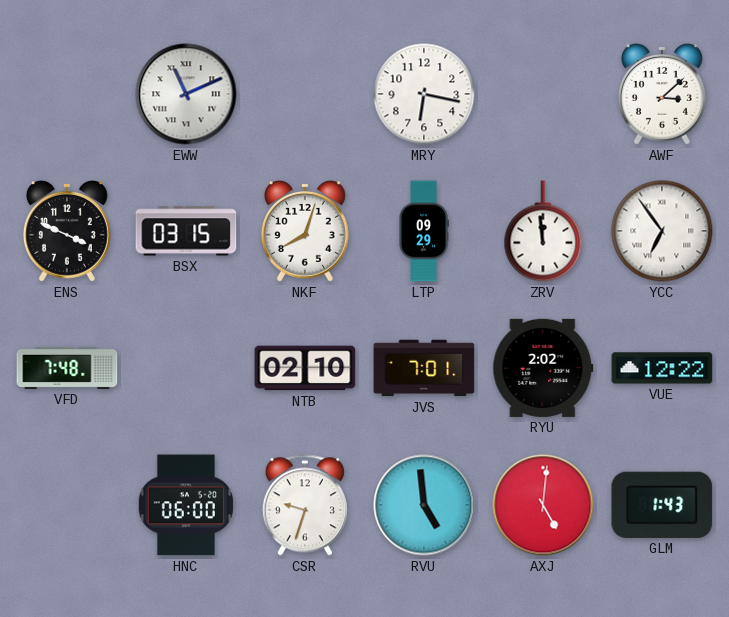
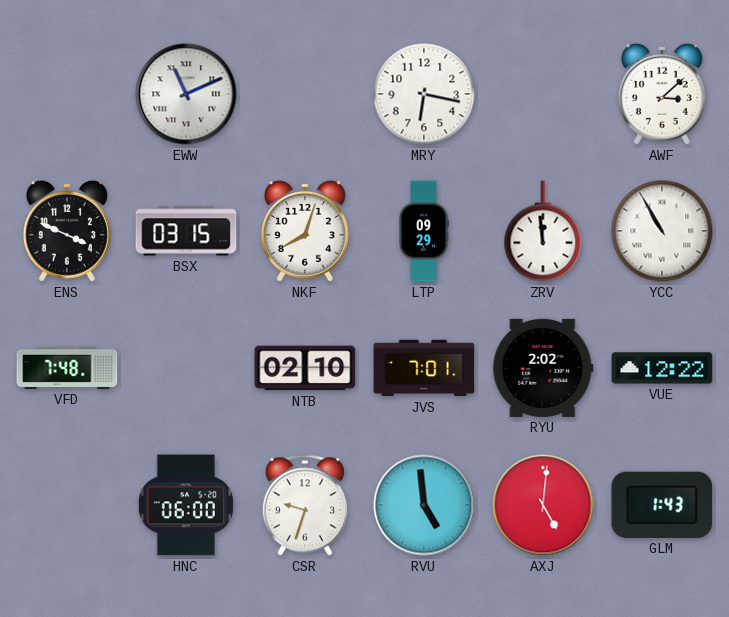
YCC: 6:54 -> 10:55 (662, 231)
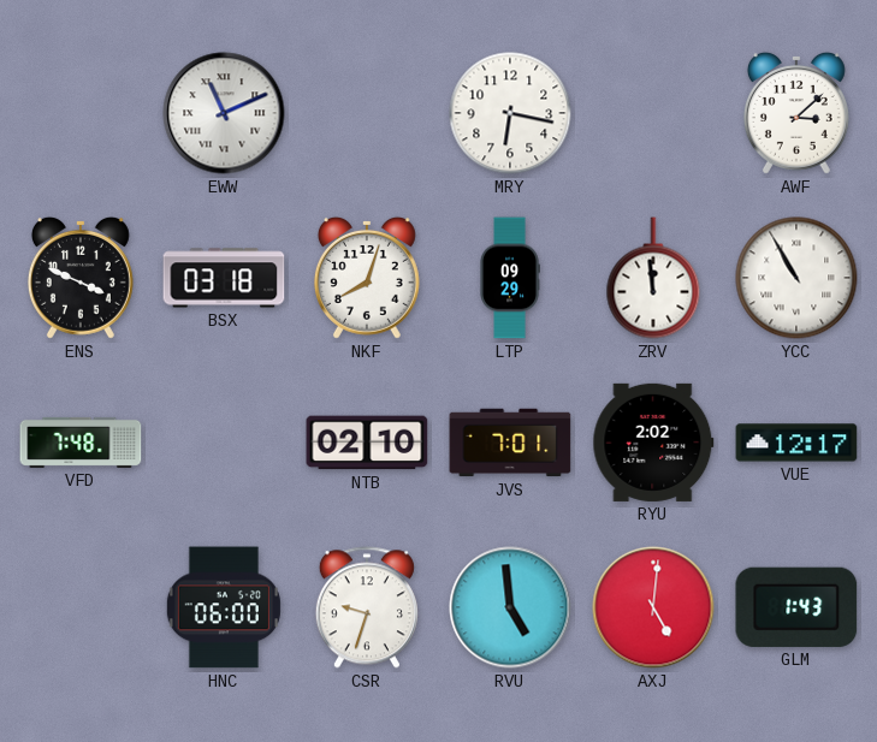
BSX: 03:15 -> 03:18 (224, 278)
VUE: 12:22 -> 12:17 (796, 443)
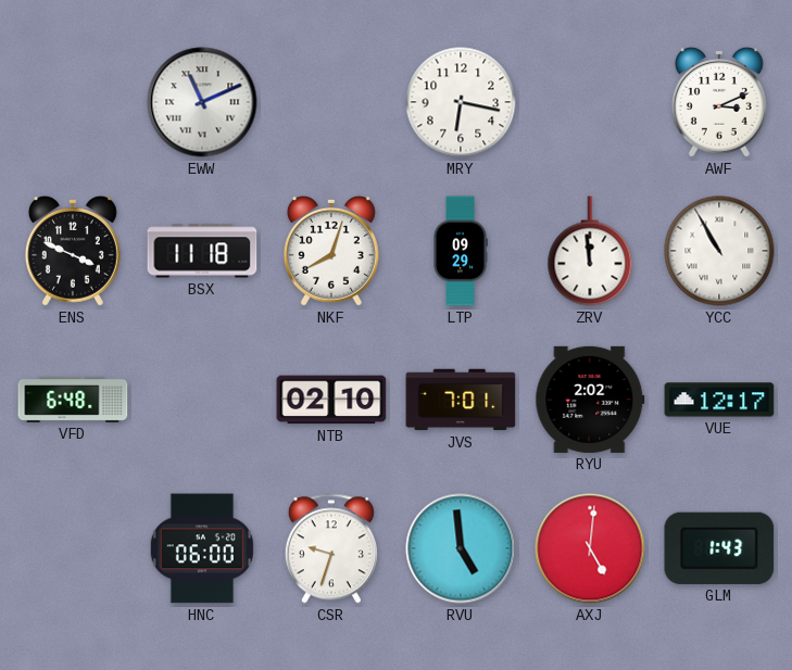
AWF: 3:08 -> 3:11 (719, 102)
BSX: 03:18 -> 11:18 (202, 251)
VFD: 7:48 -> 6:48 (73, 400)
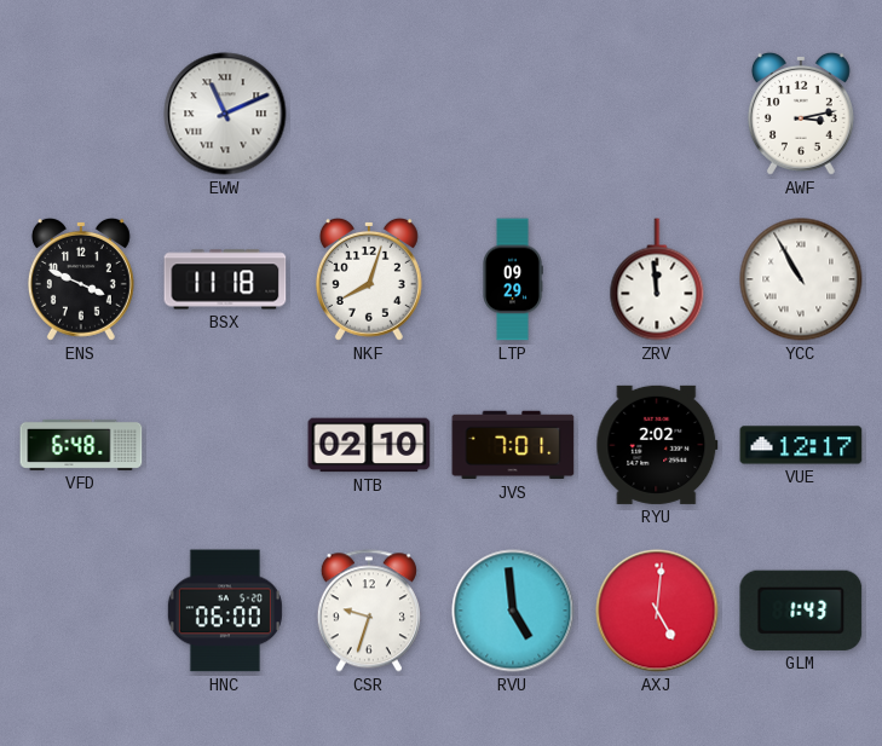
MRY: 6:17 -> none (461, 102)
AWF: 3:11 -> 3:13 (801, 114)
